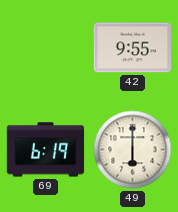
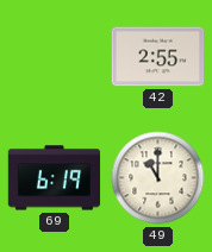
42: 9:55 -> 2:55 (158, 57)
49: 6:00 -> 11:00 (158, 178)
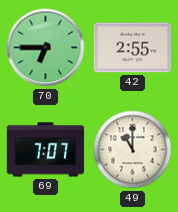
70: none -> 6:45 (46, 48)
69: 6:19 -> 7:07 (46, 150)
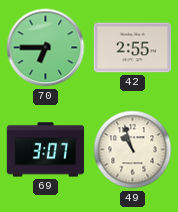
69: 7:07 -> 3:07 (46, 150)
49: 11:00 -> 10:57 (133, 150)
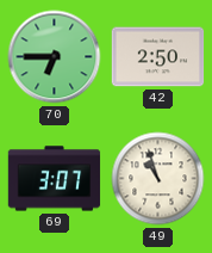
42: 2:55 -> 2:50 (158, 57)
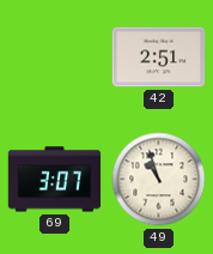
70: 6:45 -> none (55, 57)
42: 2:50 -> 2:51 (159, 58)
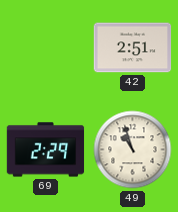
69: 3:07 -> 2:29 (46, 150)
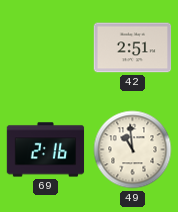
69: 2:29 -> 2:16 (46, 150)
49: 10:57 -> 10:59 (133, 150)
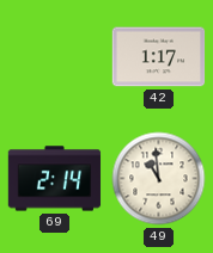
42: 2:51 -> 1:17 (159, 57)
69: 2:16 -> 2:14 (55, 179)
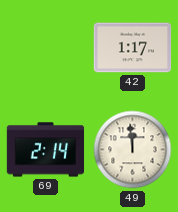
49: 10:59 -> 11:59 (133, 150)
